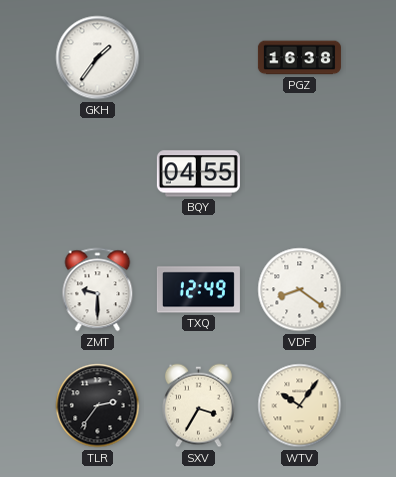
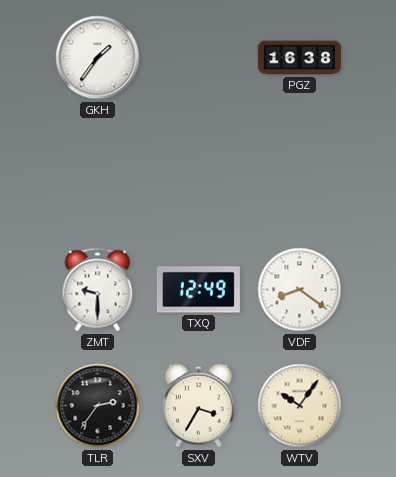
BQY: 04:55 -> none (198, 174)
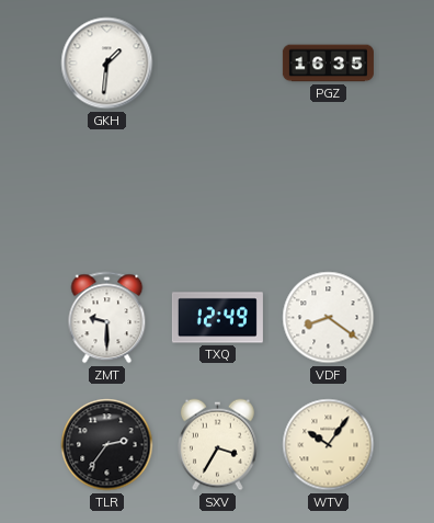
GKH: 1:36 -> 1:31 (107, 64)
PGZ: 16:38 -> 16:35 (328, 64)
